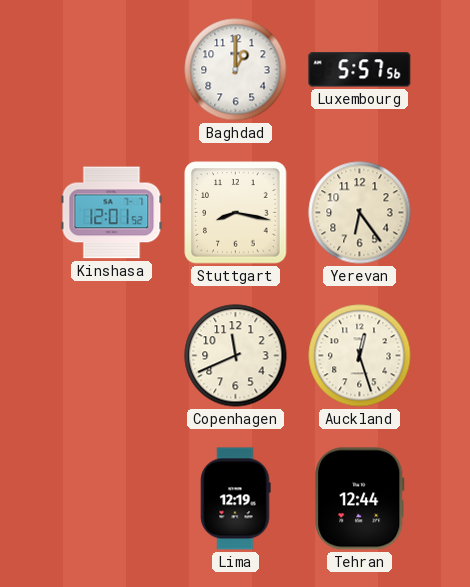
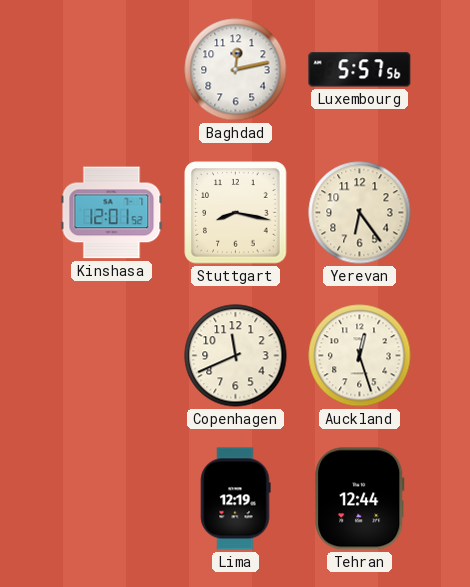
Baghdad: 1:00 -> 12:13 (236, 70)
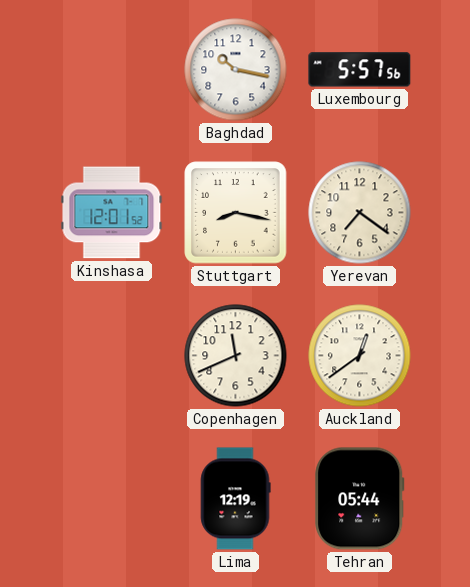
Baghdad: 12:13 -> 10:17 (236, 70)
Yerevan: 6:24 -> 7:21 (360, 213)
Auckland: 12:27 -> 12:39 (360, 356)
Tehran: 12:44 -> 05:44 (360, 499)
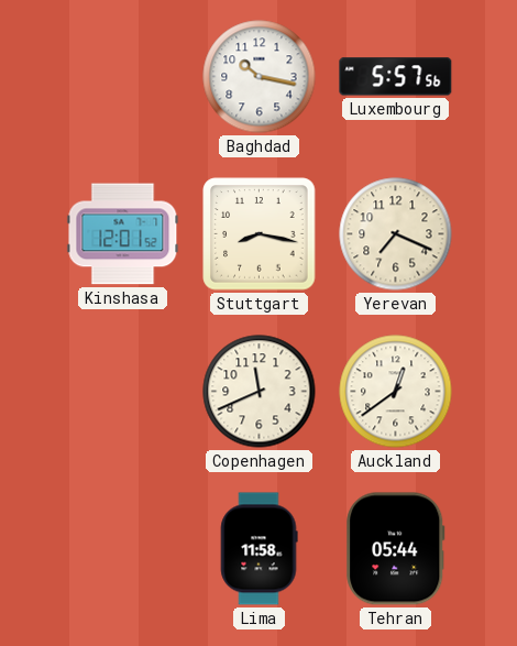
Yerevan: 7:21 -> 7:19 (396, 234)
Lima: 12:19 -> 11:58 (258, 549)
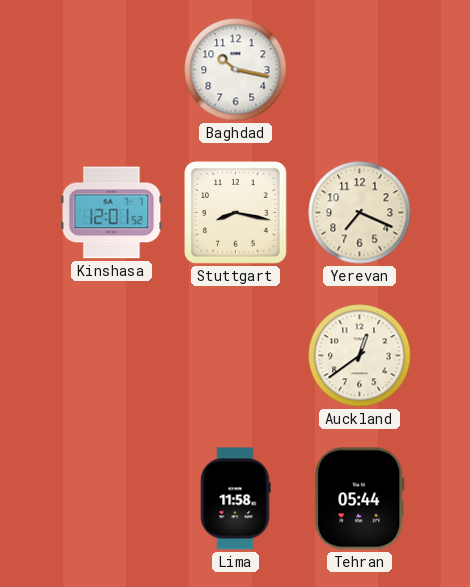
Luxembourg: 5:57 -> none (396, 77)
Copenhagen: 11:41 -> none (260, 392)
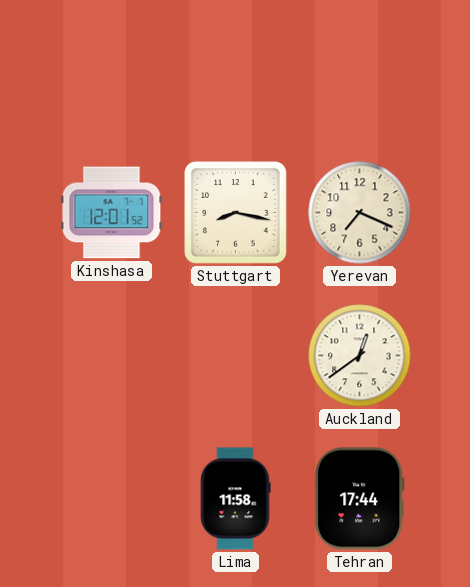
Baghdad: 10:17 -> none (236, 70)
Tehran: 05:44 -> 17:44 (360, 499)
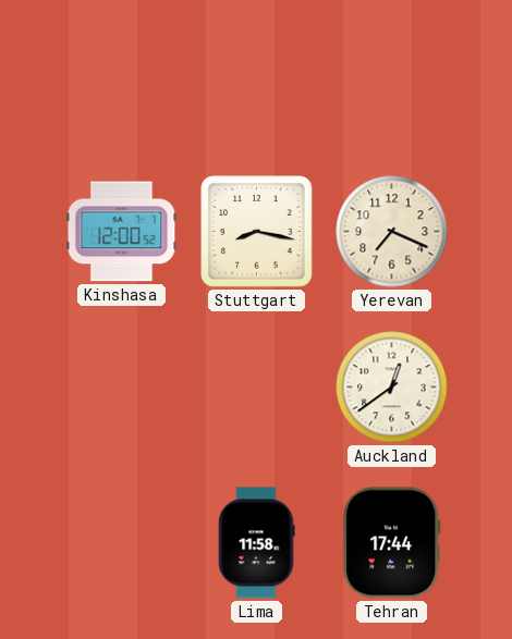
Kinshasa: 12:01 -> 12:00 (122, 232)
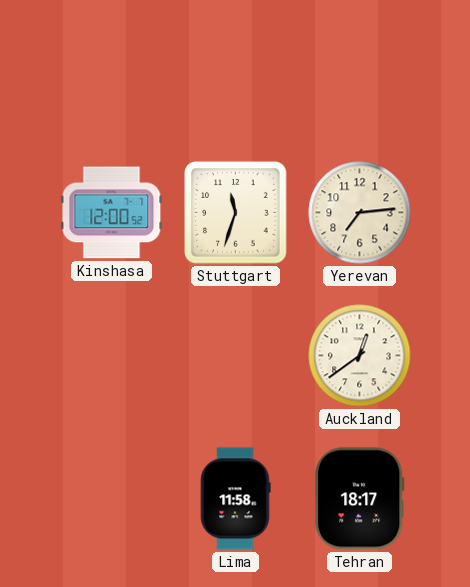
Stuttgart: 8:17 -> 11:33 (236, 213)
Yerevan: 7:19 -> 7:14 (360, 213)
Tehran: 17:44 -> 18:17 (360, 499)
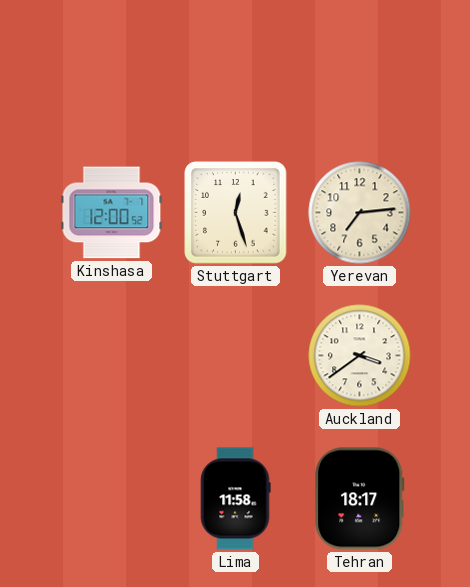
Stuttgart: 11:33 -> 12:27 (236, 213)
Auckland: 12:39 -> 3:39 (360, 356)
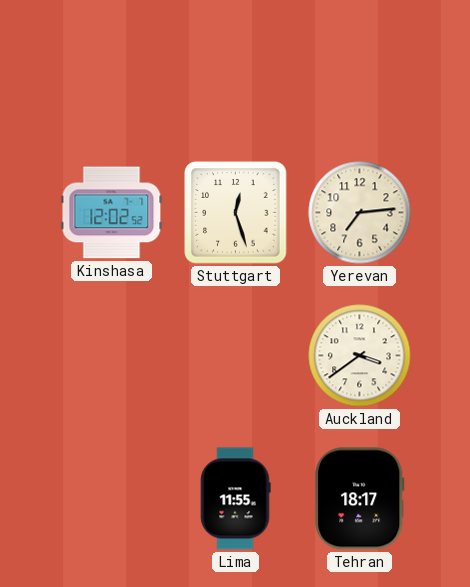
Kinshasa: 12:00 -> 12:02 (112, 213)
Lima: 11:58 -> 11:55 (235, 499)
